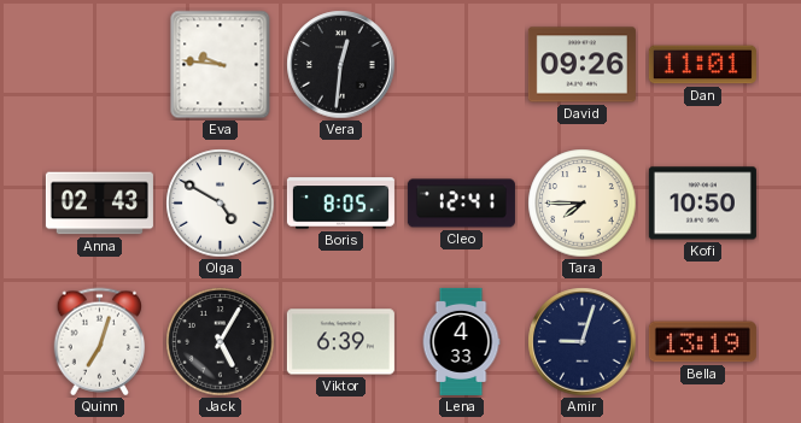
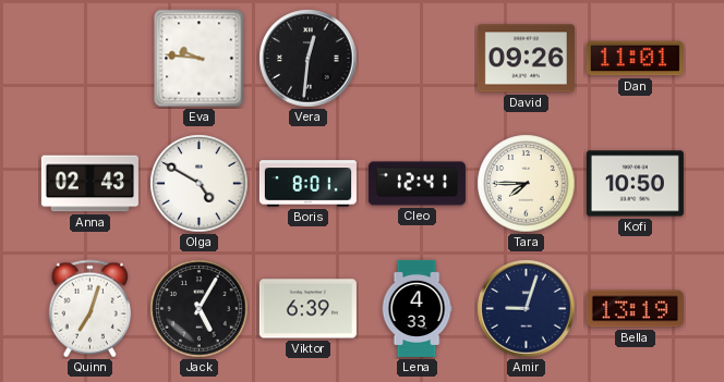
Boris: 8:05 -> 8:01 (307, 184)
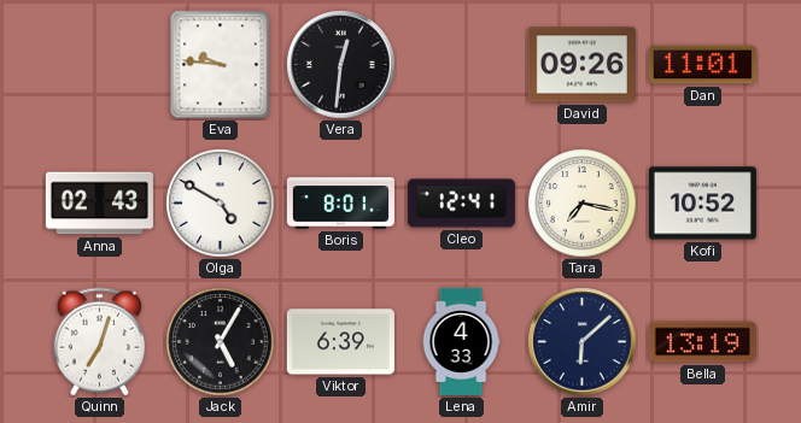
Tara: 7:45 -> 7:17 (583, 204)
Kofi: 10:50 -> 10:52 (702, 204)
Amir: 9:03 -> 6:08 (583, 342)
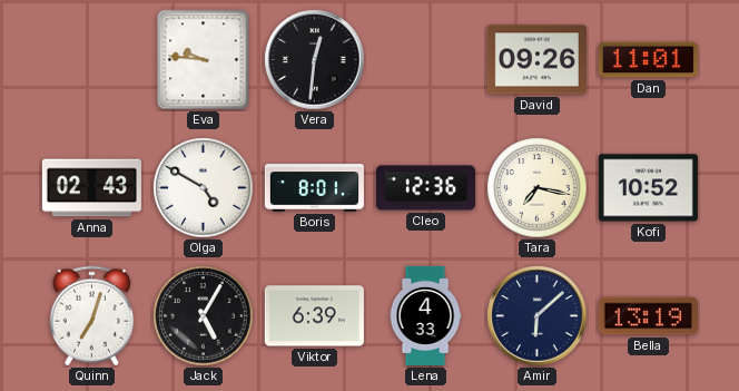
Cleo: 12:41 -> 12:36 (425, 188)
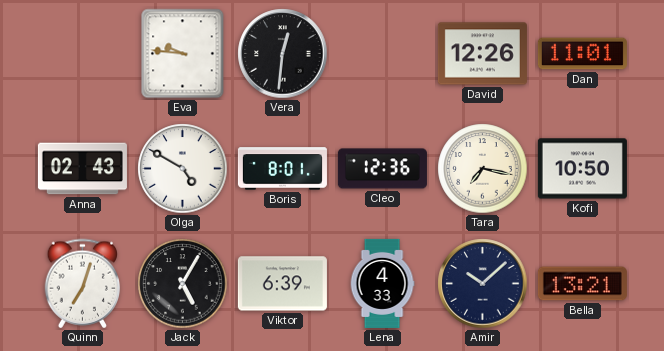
David: 09:26 -> 12:26 (482, 54)
Kofi: 10:52 -> 10:50 (582, 169)
Amir: 6:08 -> 10:08 (483, 284)
Bella: 13:19 -> 13:21 (582, 284)
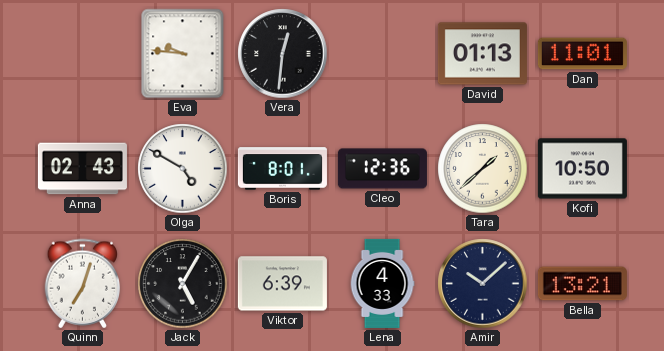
David: 12:26 -> 01:13 (482, 54)
Tara: 7:17 -> 1:38 (483, 169)
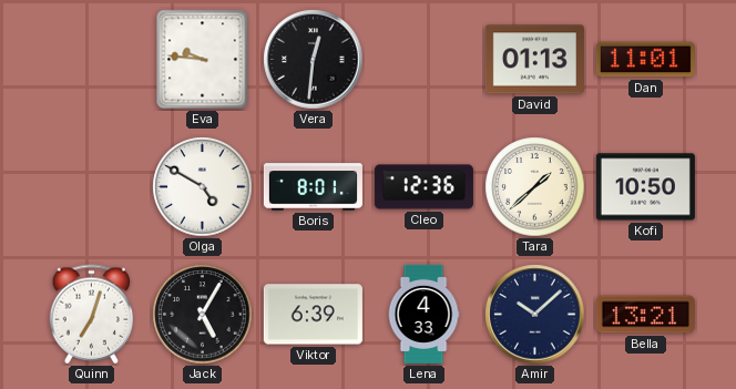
Anna: 02:43 -> none (82, 169)
